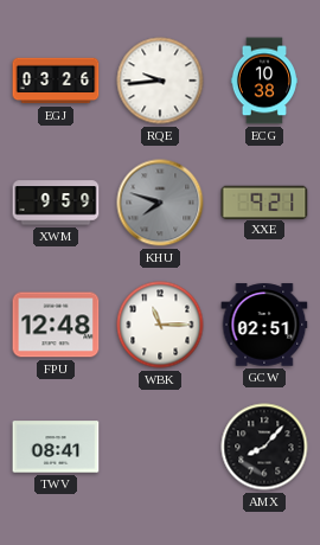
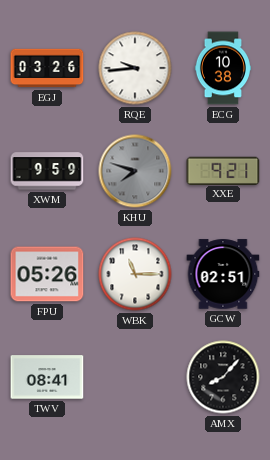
FPU: 12:48 -> 05:26 (47, 274)
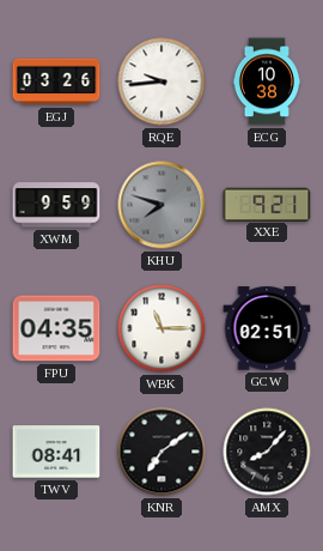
FPU: 05:26 -> 04:35 (56, 328)
KNR: none -> 7:09 (161, 452)
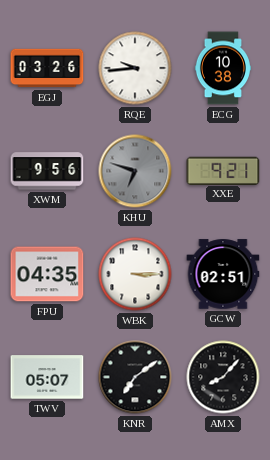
XWM: 9:59 -> 9:56 (47, 171)
KHU: 7:48 -> 6:48 (135, 171)
WBK: 11:15 -> 3:15 (135, 274)
TWV: 08:41 -> 05:07 (47, 377)
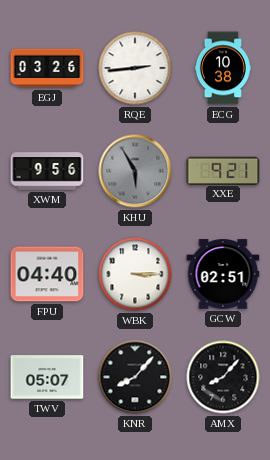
RQE: 9:44 -> 2:44 (135, 68)
KHU: 6:48 -> 5:55 (135, 171)
FPU: 04:35 -> 04:40 (47, 274)
KNR: 7:09 -> 8:07 (135, 377)
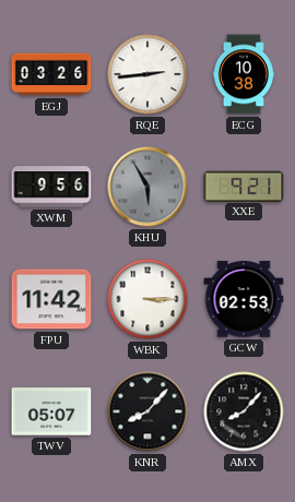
FPU: 04:40 -> 11:42 (51, 299)
GCW: 02:51 -> 02:53 (244, 299)
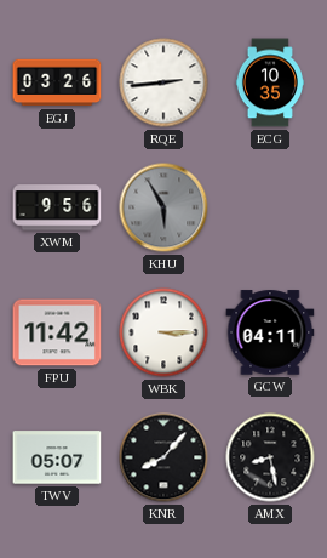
ECG: 10:38 -> 10:35 (269, 82)
XXE: 9:21 -> none (244, 186)
GCW: 02:53 -> 04:11 (270, 332)
AMX: 8:07 -> 8:28 (270, 457)
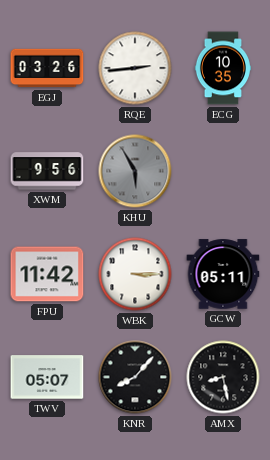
GCW: 04:11 -> 05:11 (223, 274)
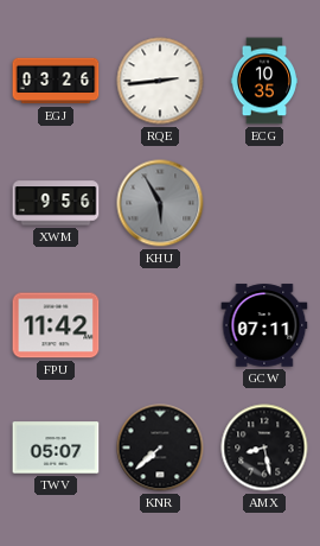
WBK: 3:15 -> none (135, 274)
GCW: 05:11 -> 07:11 (264, 325)
KNR: 8:07 -> 7:38 (160, 447)
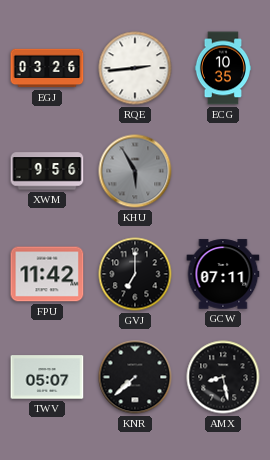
GVJ: none -> 7:00 (135, 274)
